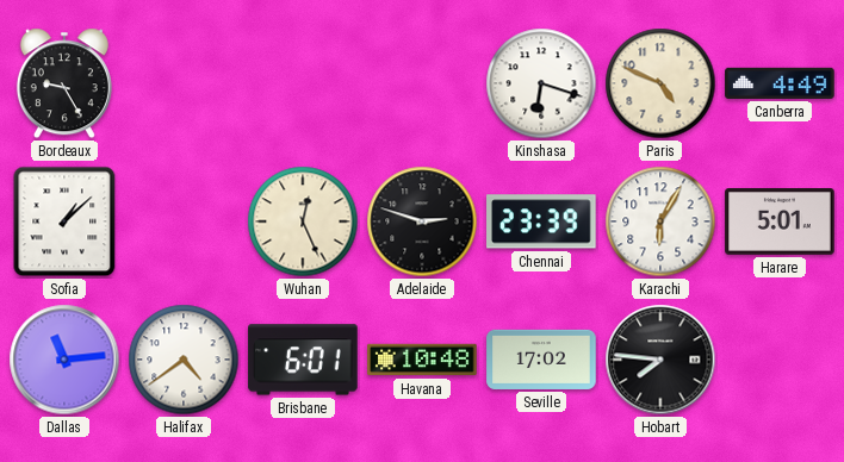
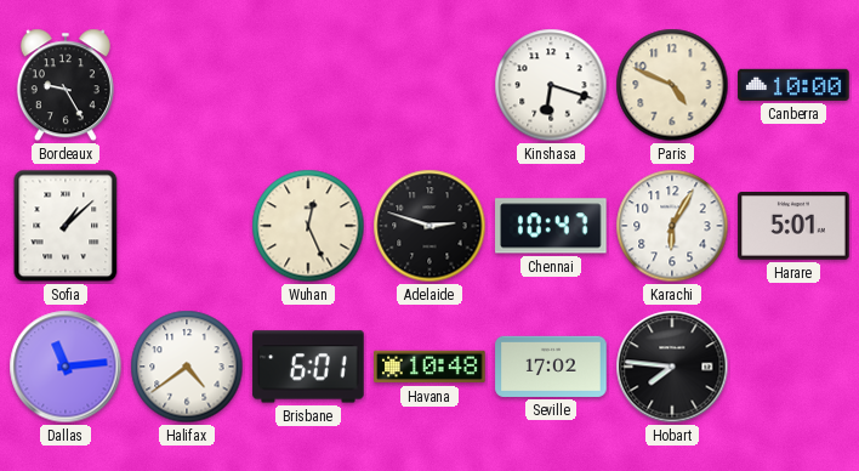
Canberra: 4:49 -> 10:00 (793, 85)
Chennai: 23:39 -> 10:47 (551, 226)
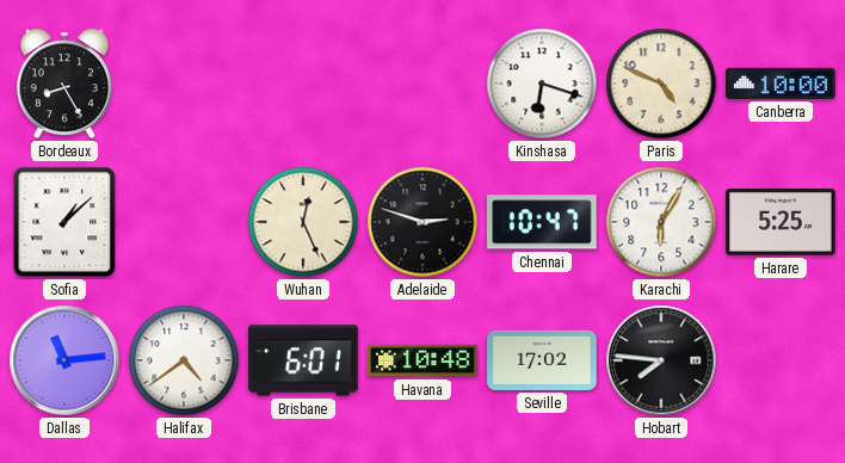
Bordeaux: 9:25 -> 8:25 (64, 84)
Harare: 5:01 -> 5:25 (781, 223)
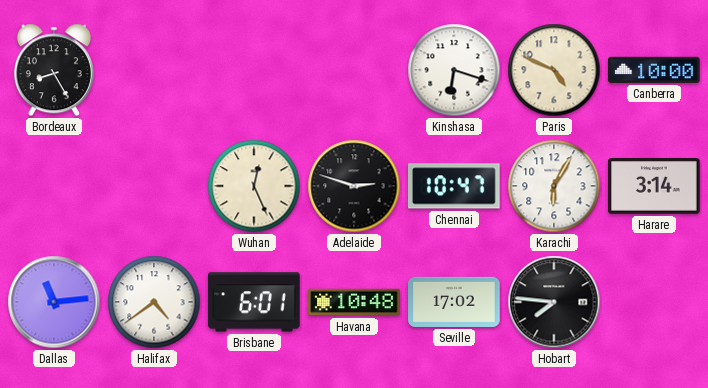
Sofia: 1:08 -> none (64, 222)
Harare: 5:25 -> 3:14 (654, 187)
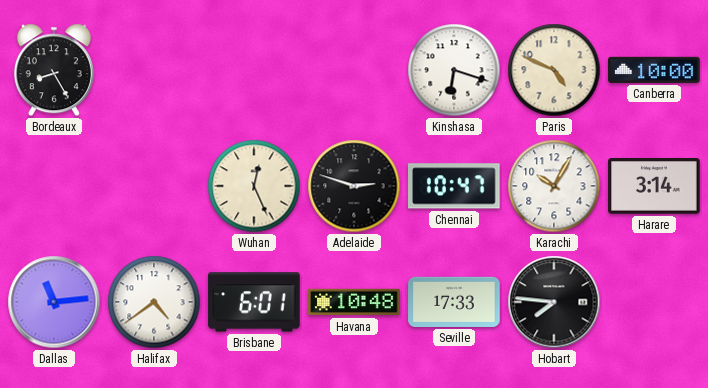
Karachi: 6:05 -> 10:05 (554, 186)
Seville: 17:02 -> 17:33 (454, 302)
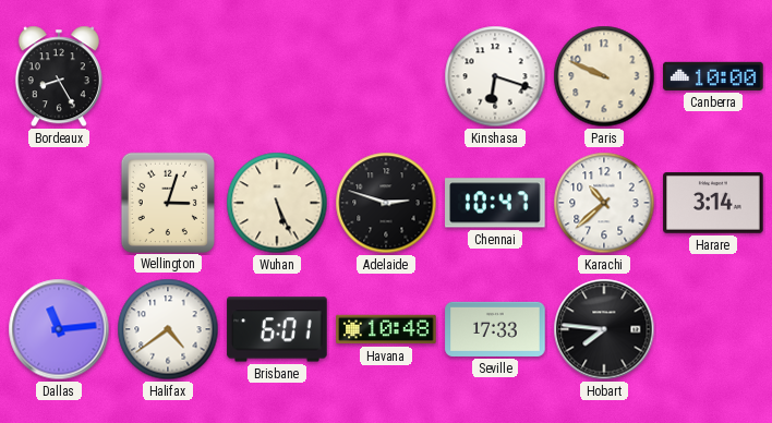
Paris: 4:49 -> 9:49 (604, 76)
Wellington: none -> 3:03 (167, 202)
Wuhan: 12:26 -> 5:26 (277, 203)
Karachi: 10:05 -> 10:38 (604, 203)
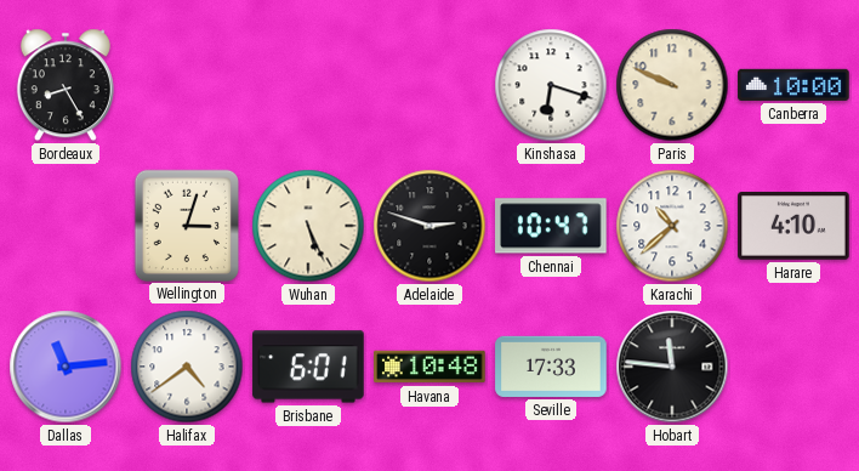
Harare: 3:14 -> 4:10 (793, 227)
Hobart: 7:46 -> 11:46 (672, 367)
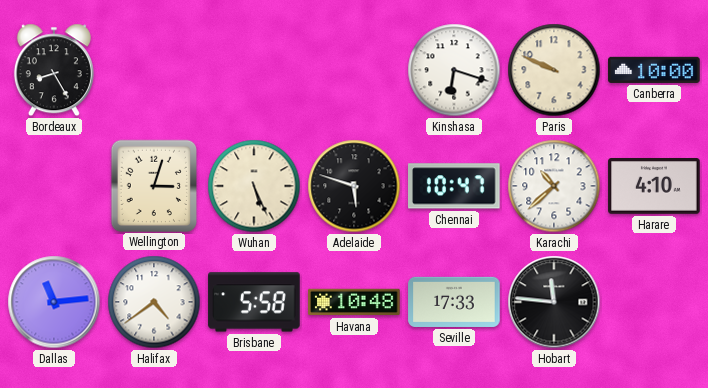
Adelaide: 2:48 -> 5:48 (354, 186)
Brisbane: 6:01 -> 5:58 (254, 302)
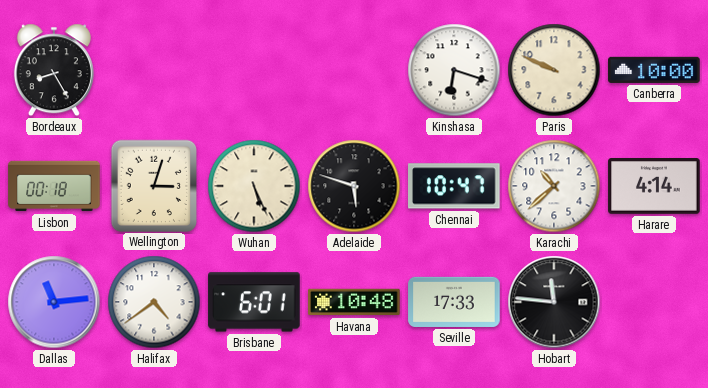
Lisbon: none -> 00:18 (54, 186)
Harare: 4:10 -> 4:14 (654, 187)
Brisbane: 5:58 -> 6:01 (254, 302)
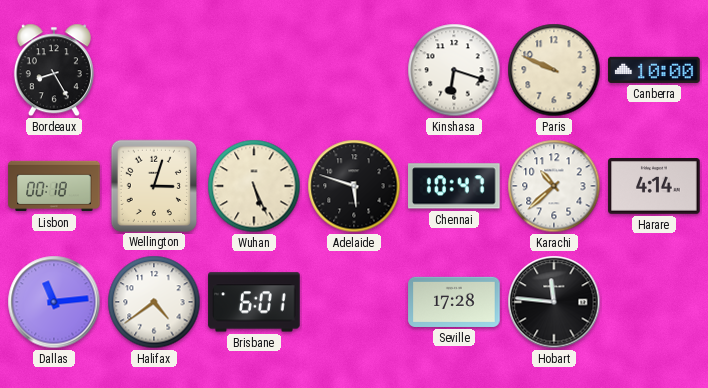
Havana: 10:48 -> none (354, 302)
Seville: 17:33 -> 17:28 (454, 302)
